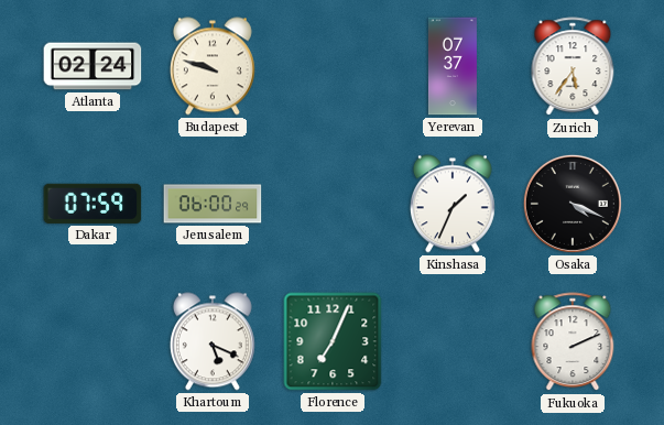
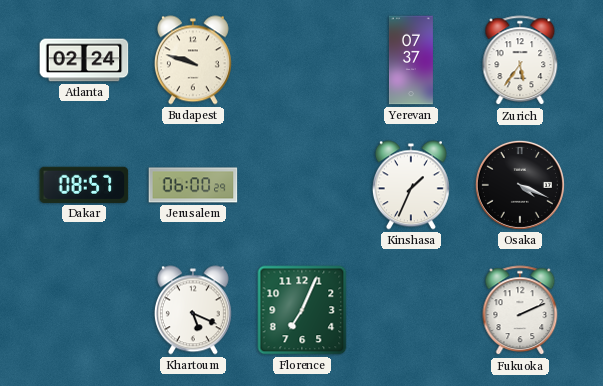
Dakar: 07:59 -> 08:57 (84, 185)
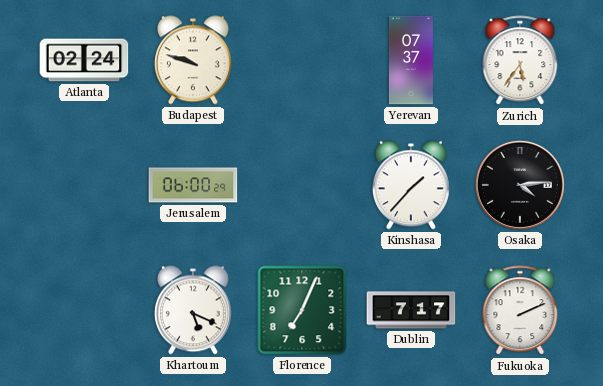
Dakar: 08:57 -> none (84, 185)
Kinshasa: 1:34 -> 1:37 (411, 185)
Osaka: 4:19 -> 4:14 (520, 185)
Dublin: none -> 7:17 (411, 310)
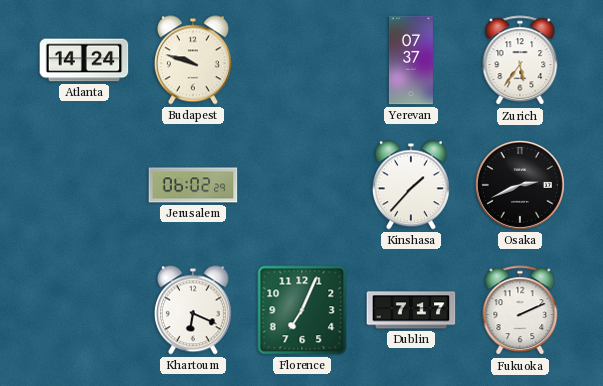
Atlanta: 02:24 -> 14:24 (84, 60)
Jerusalem: 06:00 -> 06:02 (193, 185)
Osaka: 4:14 -> 2:41 (520, 185)
Khartoum: 5:19 -> 6:19 (193, 310)
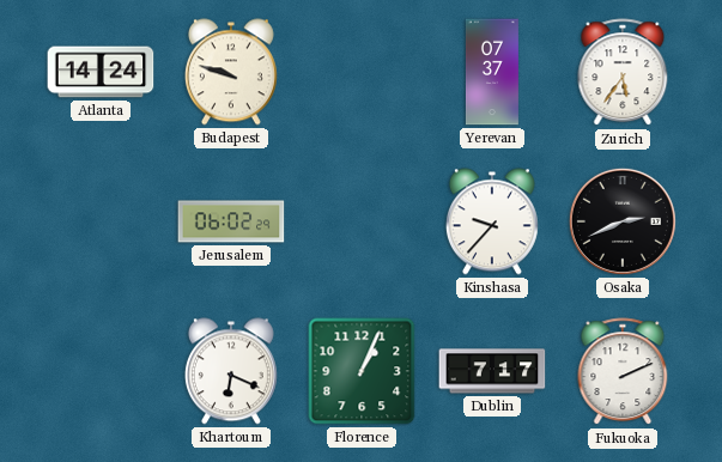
Kinshasa: 1:37 -> 9:37 (492, 221)
Florence: 7:04 -> 1:04 (362, 371)
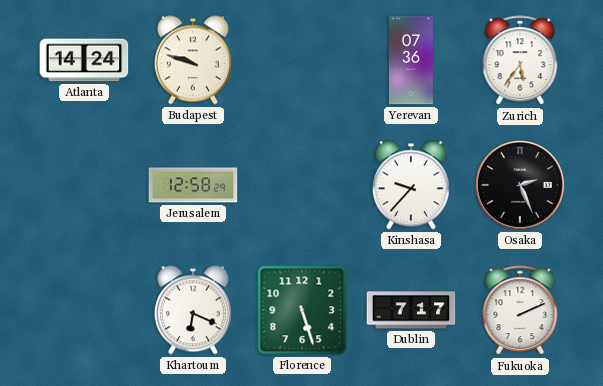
Yerevan: 07:37 -> 07:36 (411, 60)
Jerusalem: 06:02 -> 12:58 (193, 185)
Osaka: 2:41 -> 2:26 (520, 185)
Florence: 1:04 -> 5:27 (302, 310)
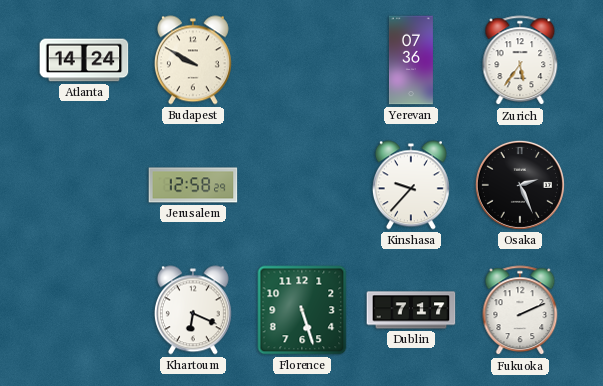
Budapest: 9:48 -> 9:50 (193, 60)
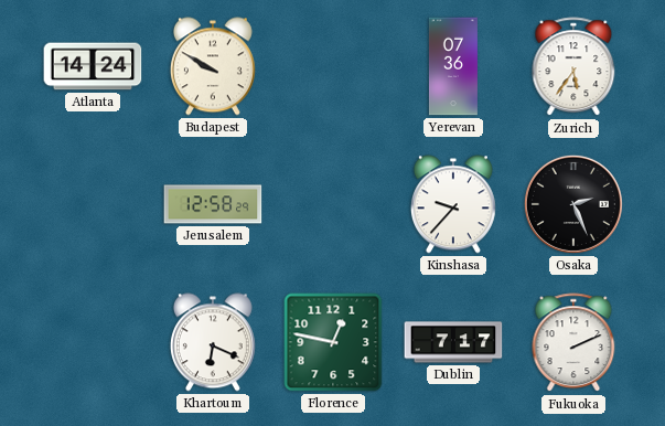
Florence: 5:27 -> 12:47 (333, 342)
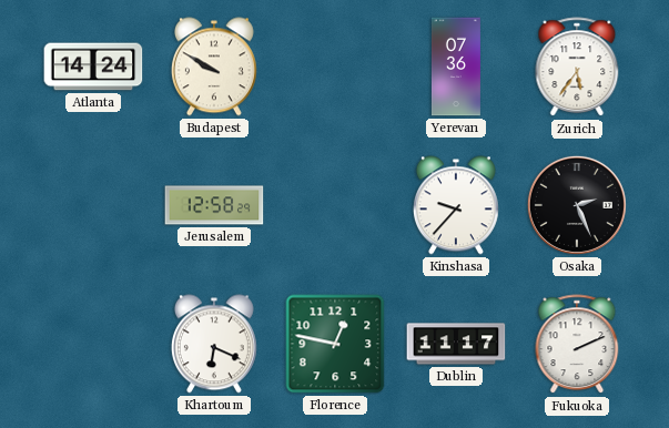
Dublin: 7:17 -> 11:17 (456, 344)
